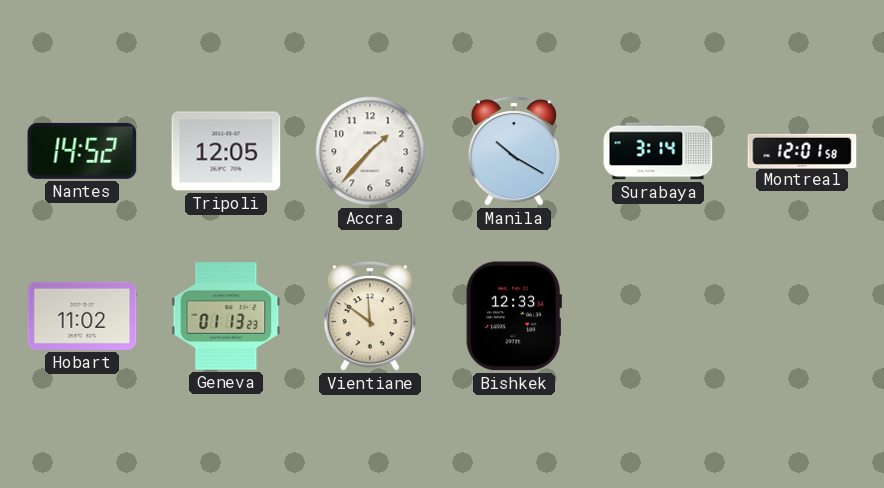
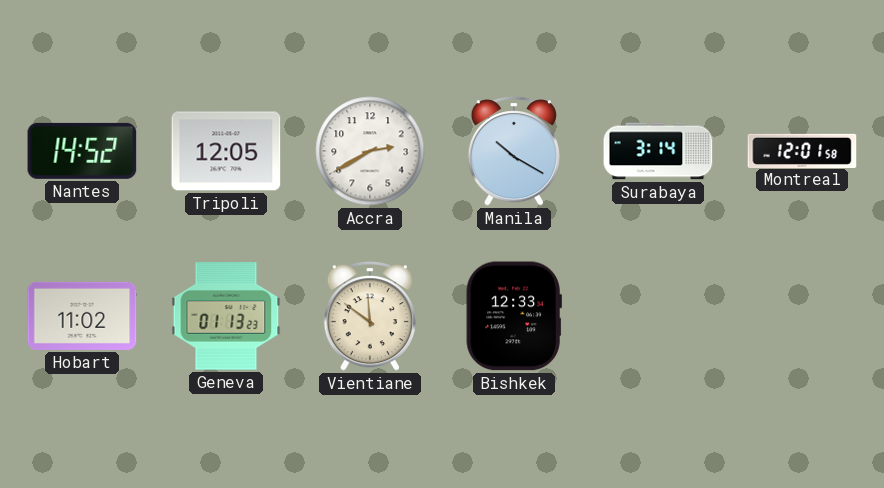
Accra: 1:37 -> 2:40 (370, 151)
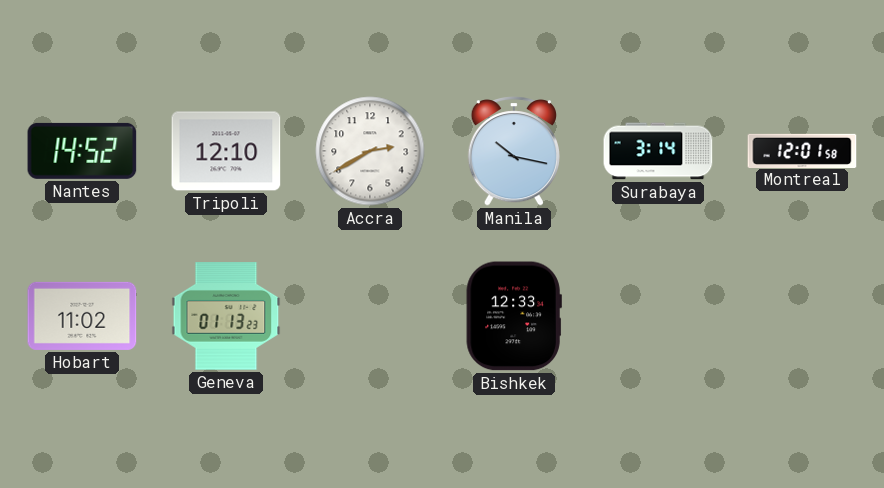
Tripoli: 12:05 -> 12:10 (226, 151)
Manila: 10:20 -> 10:17 (514, 151)
Vientiane: 11:51 -> none (370, 316)
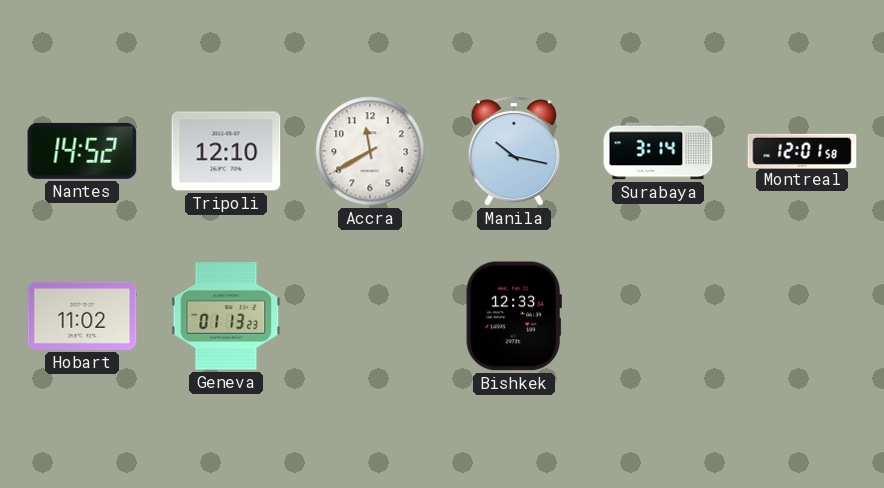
Accra: 2:40 -> 11:40 (370, 151)
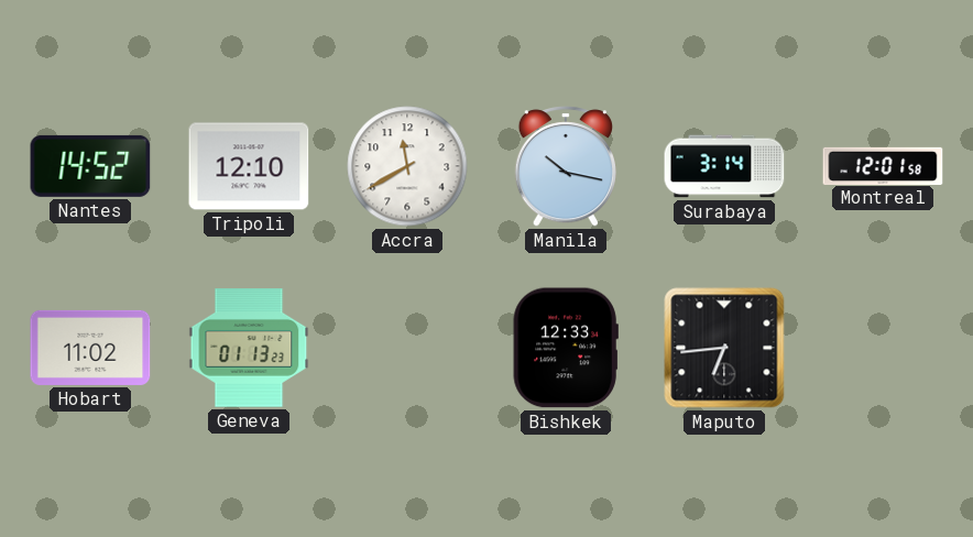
Maputo: none -> 6:44 (724, 348)
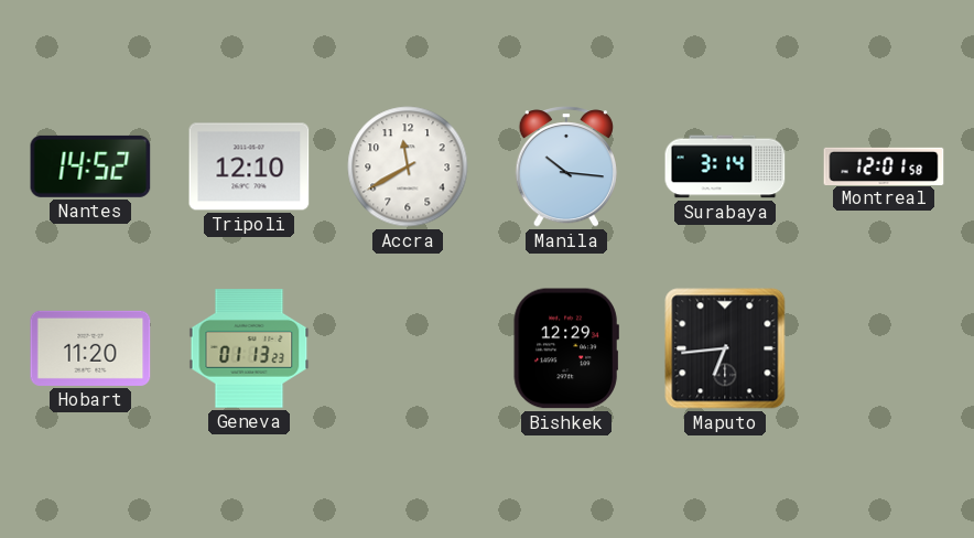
Manila: 10:17 -> 10:16 (566, 166)
Hobart: 11:02 -> 11:20 (90, 348)
Bishkek: 12:33 -> 12:29 (566, 348)
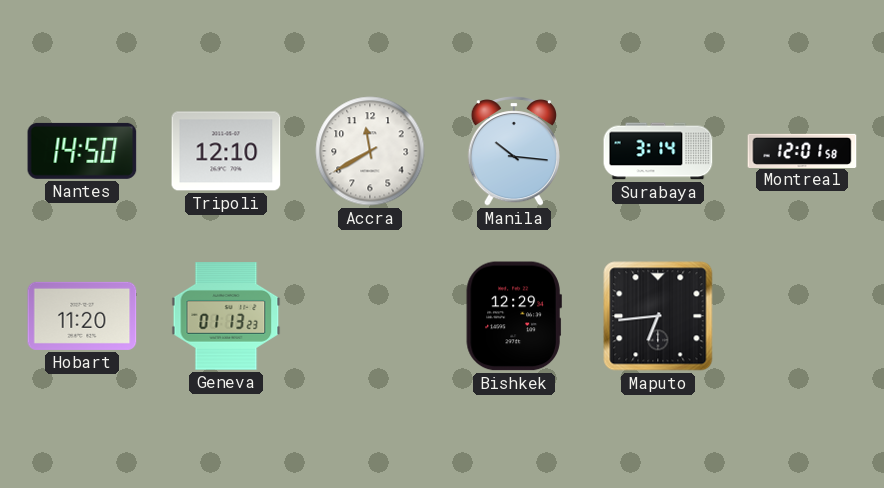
Nantes: 14:52 -> 14:50 (82, 151)
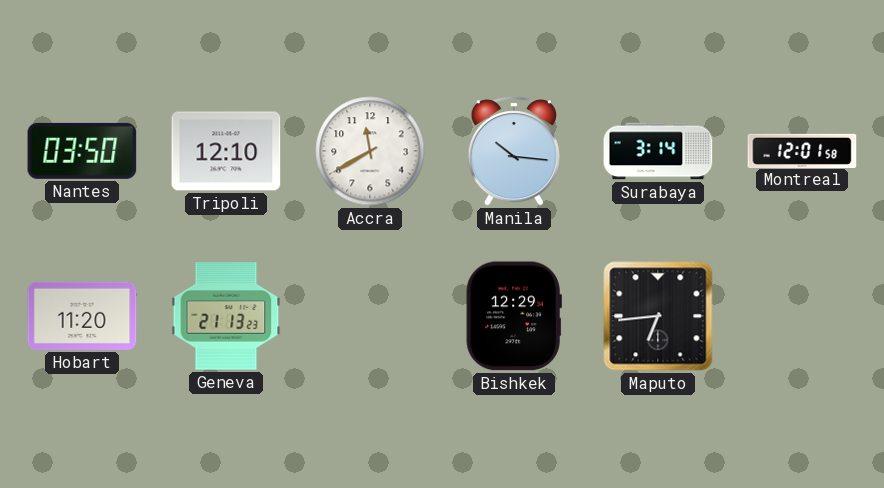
Nantes: 14:50 -> 03:50 (82, 151)
Geneva: 01:13 -> 21:13 (226, 316)
